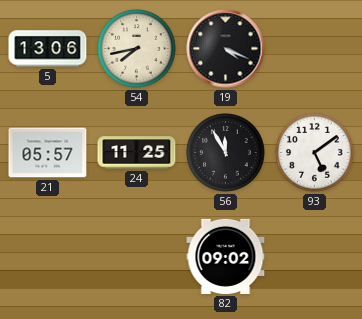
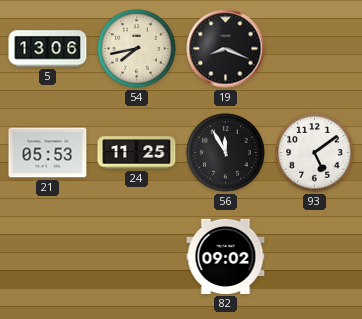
19: 4:19 -> 8:19 (226, 49)
21: 05:57 -> 05:53 (48, 153)
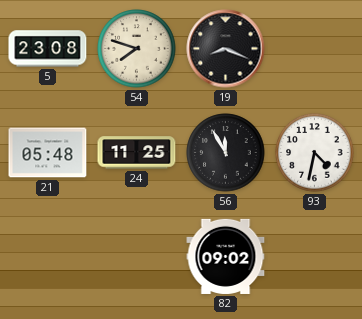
5: 13:06 -> 23:08 (48, 49)
54: 7:43 -> 7:48 (137, 49)
21: 05:53 -> 05:48 (48, 153)
93: 5:09 -> 4:32 (315, 153)
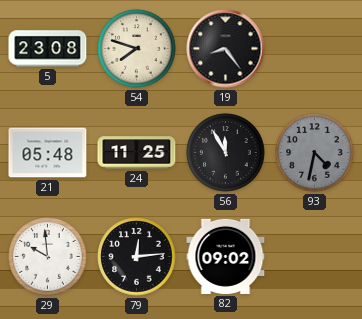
19: 8:19 -> 8:24 (226, 49)
93 dial: white -> grey (315, 153)
29: none -> 9:59 (48, 257)
79: none -> 12:14 (137, 257)
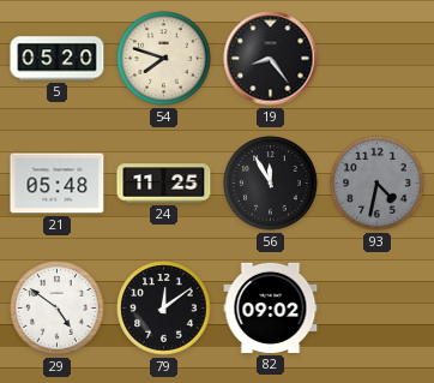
5: 23:08 -> 05:20 (58, 59)
29: 9:59 -> 4:51 (58, 309)
79: 12:14 -> 12:09 (164, 309)
